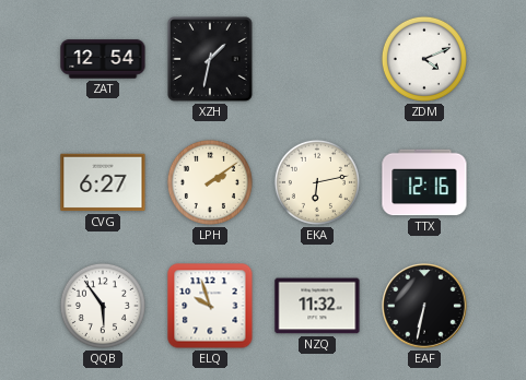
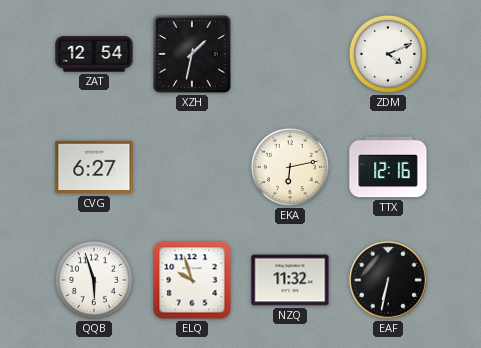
LPH: 2:09 -> none (210, 182)
QQB: 5:54 -> 5:57 (94, 280)
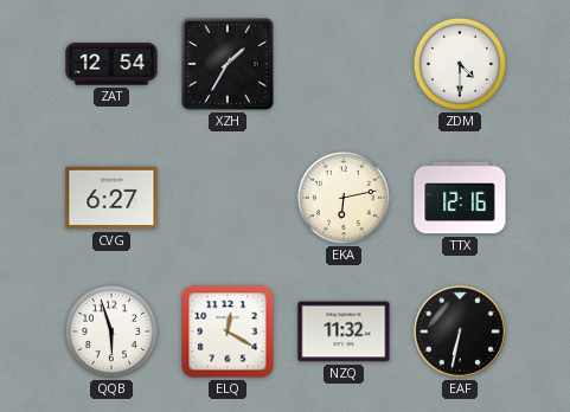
XZH: 1:32 -> 1:35 (229, 65)
ZDM: 4:11 -> 4:30 (460, 64)
ELQ: 9:57 -> 12:20 (228, 331)
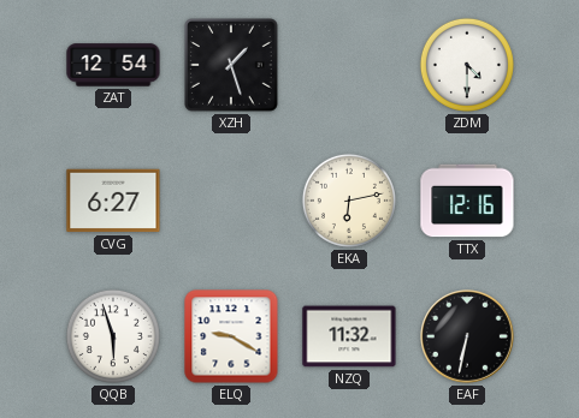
XZH: 1:35 -> 1:27 (232, 66)
ELQ: 12:20 -> 9:20 (231, 336)
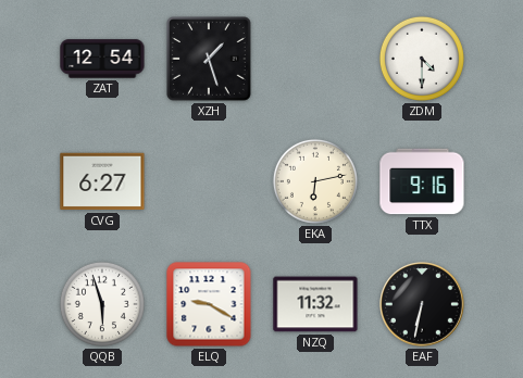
TTX: 12:16 -> 9:16 (422, 181)
